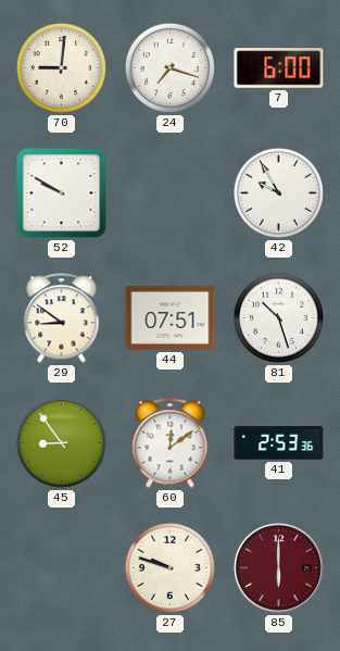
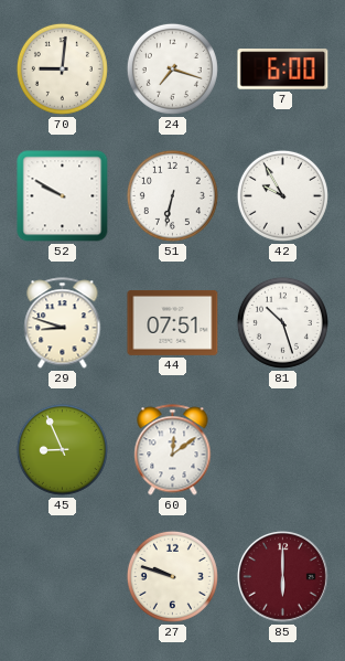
51: none -> 6:32 (172, 195)
29: 8:51 -> 8:48 (63, 323)
45: 8:54 -> 8:56 (62, 449)
41: 2:53 -> none (279, 443)
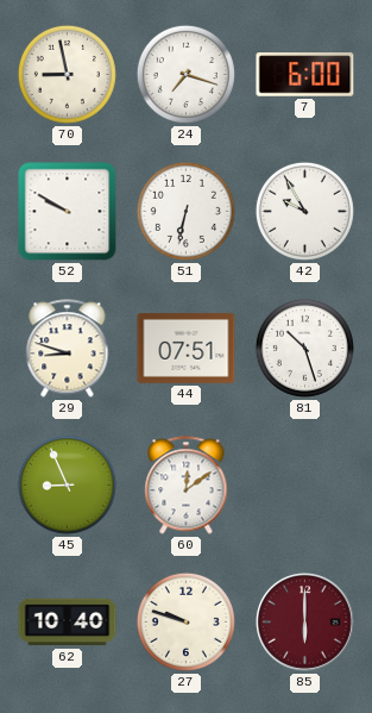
70: 9:01 -> 8:58 (67, 74)
62: none -> 10:40 (68, 623)
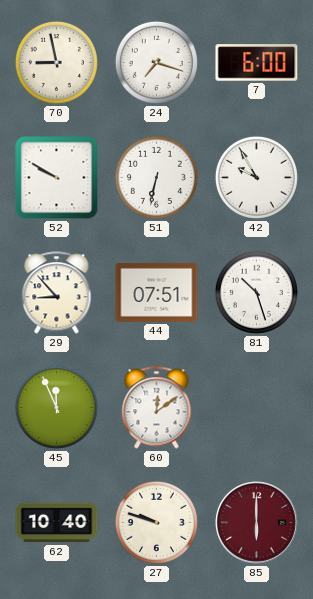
29: 8:48 -> 8:53 (57, 293)
45: 8:56 -> 11:56 (56, 407)
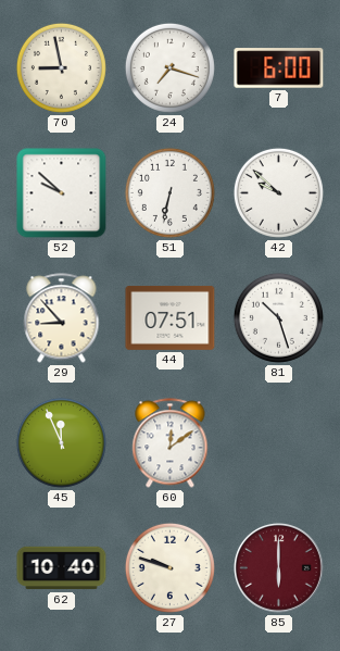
52: 9:50 -> 9:52 (62, 193)
42: 9:55 -> 9:52 (278, 192)
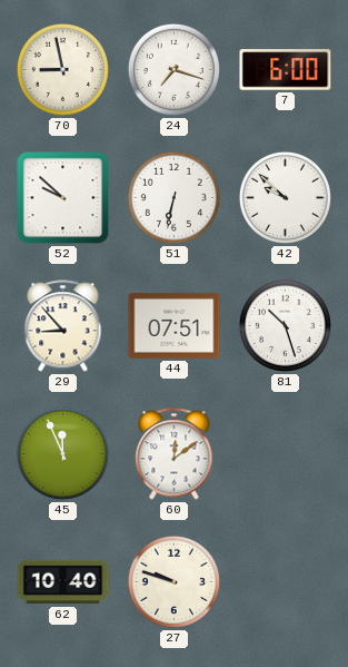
85: 6:00 -> none (279, 568)
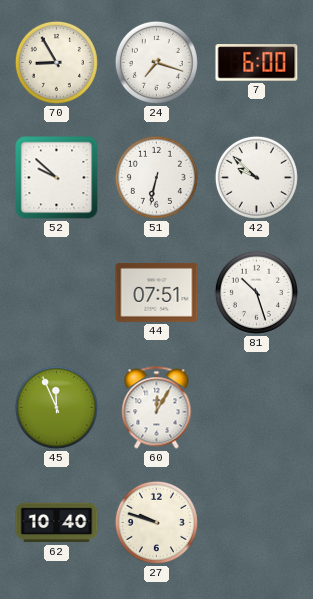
70: 8:58 -> 8:55 (56, 62)
29: 8:53 -> none (63, 326)
60: 12:09 -> 12:05 (157, 408)
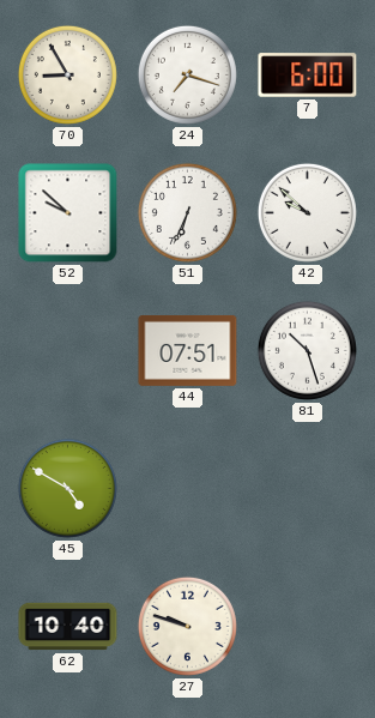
51: 6:32 -> 6:34 (187, 212)
45: 11:56 -> 4:50 (67, 488)
60: 12:05 -> none (157, 408)
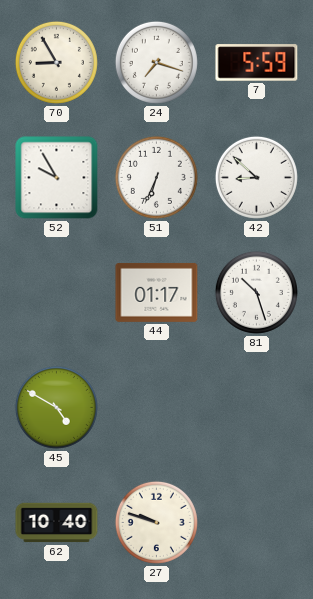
7: 6:00 -> 5:59 (257, 63)
52: 9:52 -> 9:55 (57, 178)
42: 9:52 -> 8:52 (256, 177)
44: 07:51 -> 01:17 (157, 292)
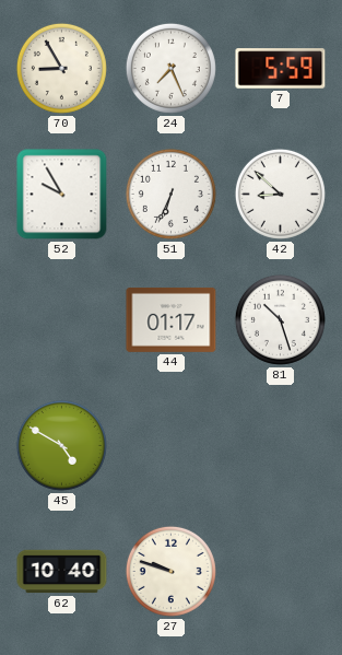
24: 7:18 -> 7:26 (170, 68)
